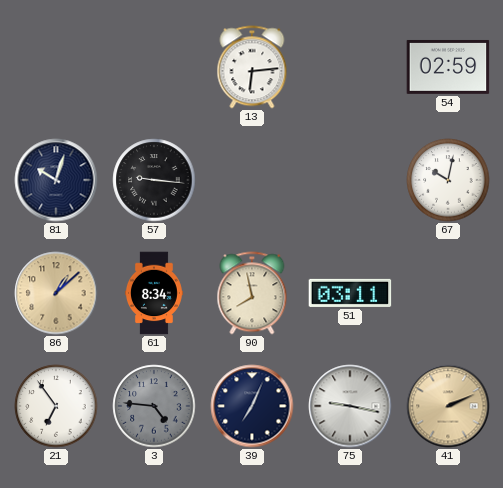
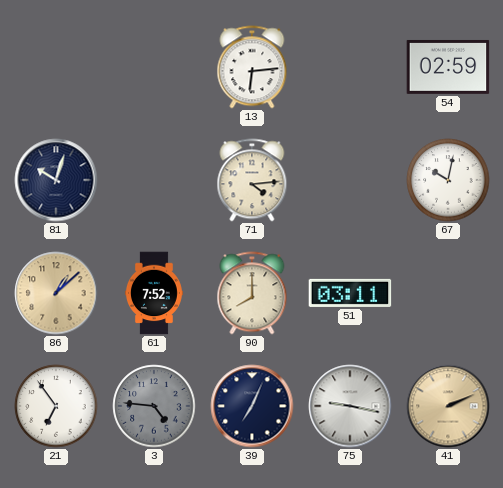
57: 9:16 -> none (154, 180)
71: none -> 4:14 (252, 180)
61: 8:34 -> 7:52 (154, 293)
90: 7:58 -> 8:00 (252, 293)
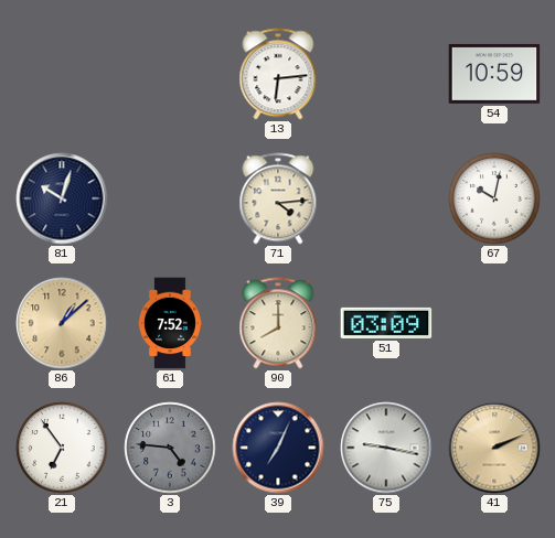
54: 02:59 -> 10:59 (494, 74)
51: 03:11 -> 03:09 (386, 323)
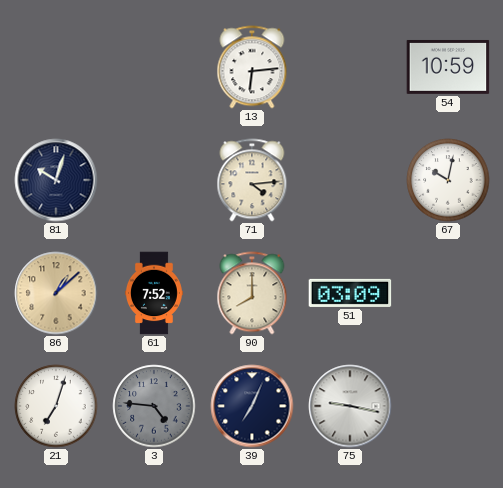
21: 6:54 -> 7:03 (56, 406)
41: 2:11 -> none (494, 448)
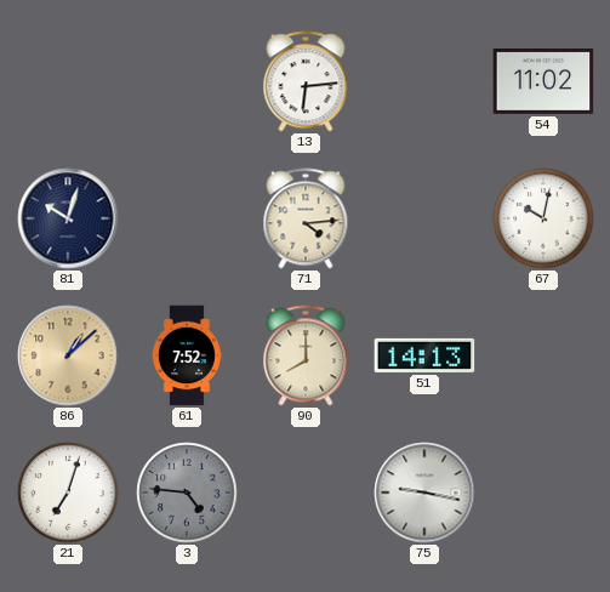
54: 10:59 -> 11:02 (543, 81)
51: 03:09 -> 14:13 (424, 355)
39: 7:04 -> none (252, 406)
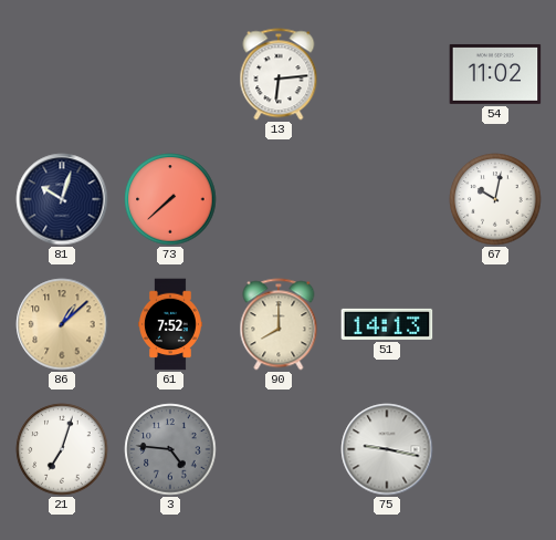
73: none -> 7:38 (170, 199)
71: 4:14 -> none (306, 218)
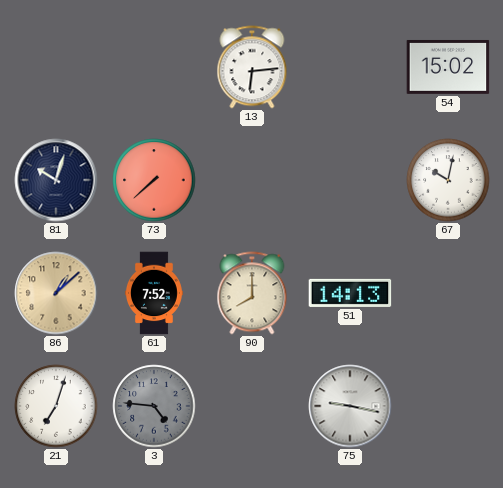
54: 11:02 -> 15:02 (448, 67)
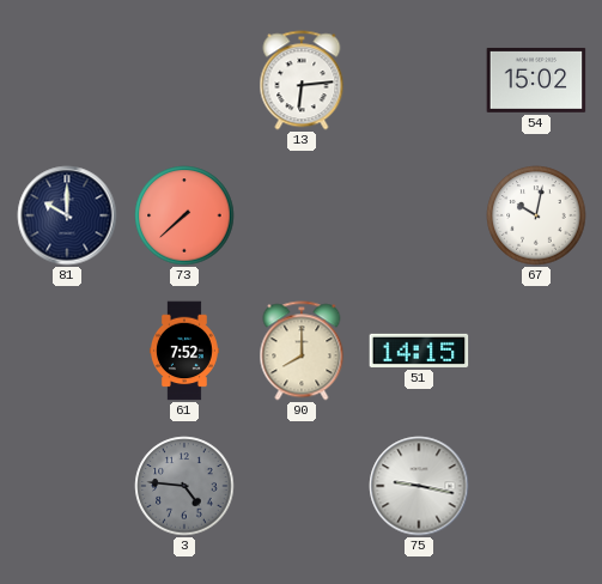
81: 10:03 -> 10:00 (67, 215)
86: 1:08 -> none (56, 293)
51: 14:13 -> 14:15 (419, 351)
21: 7:03 -> none (56, 406)
